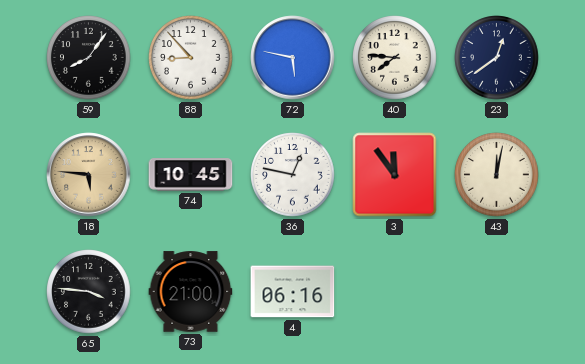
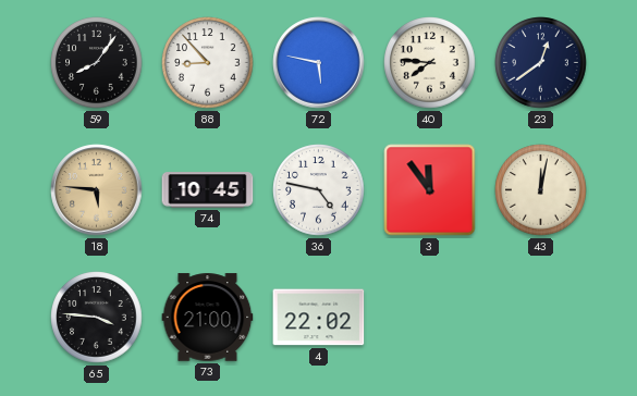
36: 12:47 -> 4:47 (319, 190)
4: 06:16 -> 22:02 (319, 318)
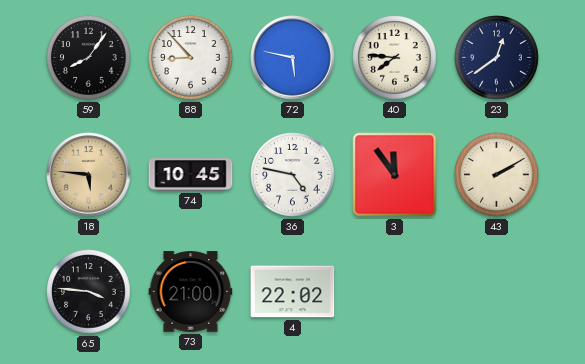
43: 12:02 -> 2:10 (497, 175)
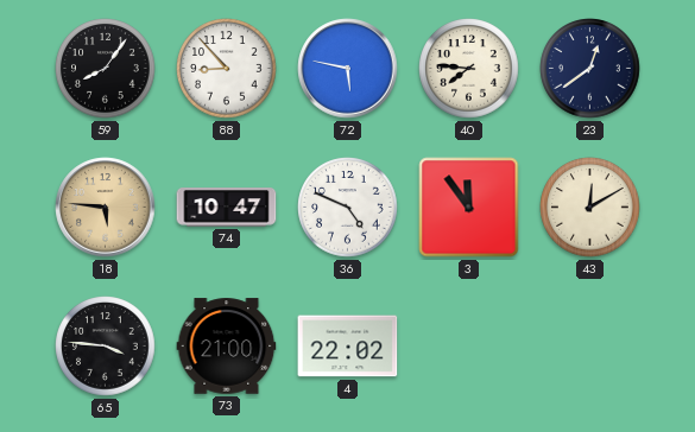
74: 10:45 -> 10:47 (227, 208)
36: 4:47 -> 4:49 (348, 208)
43: 2:10 -> 12:10 (590, 208)
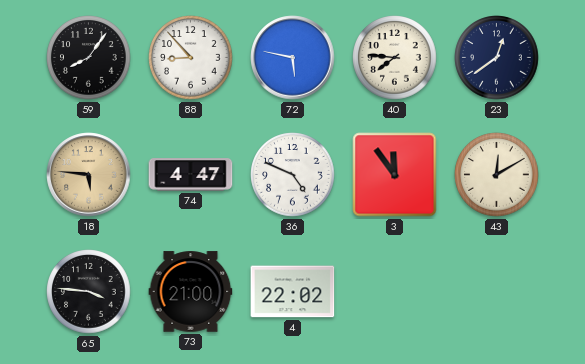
74: 10:47 -> 4:47 (191, 175)
